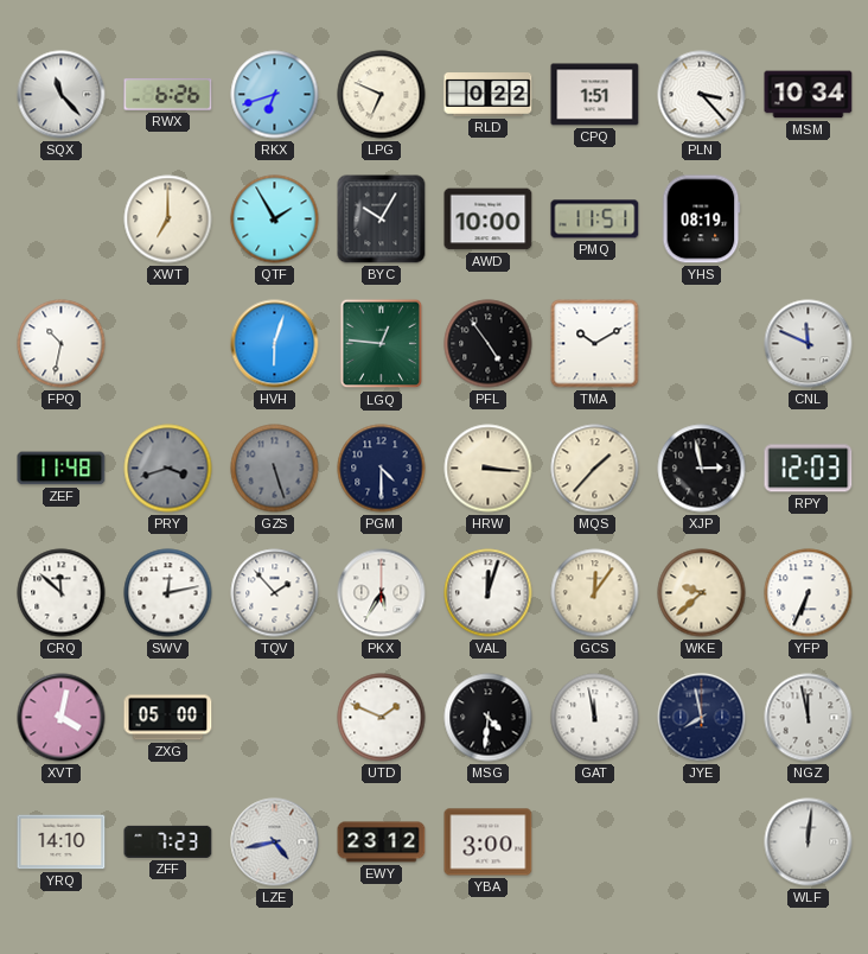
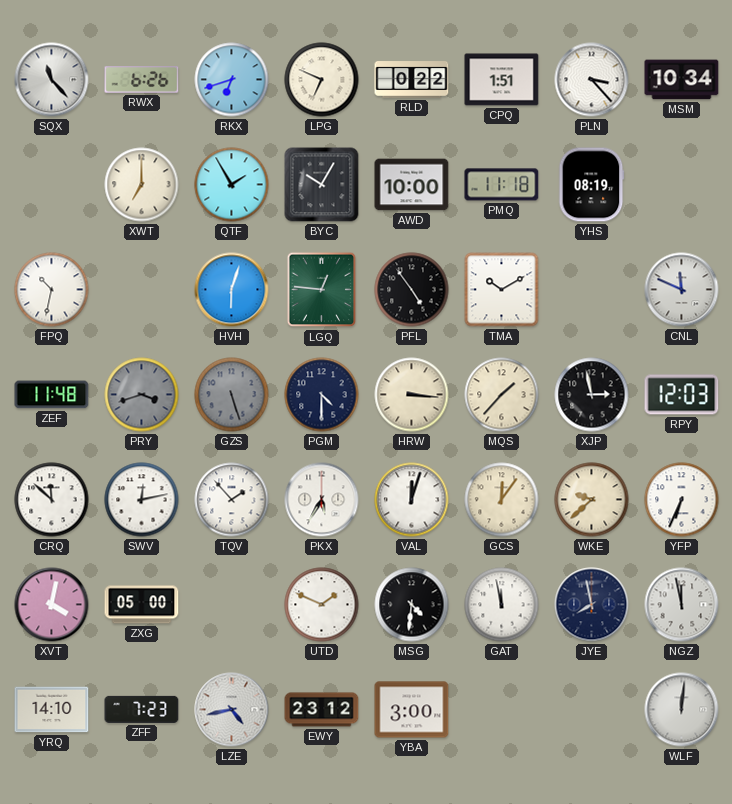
PMQ: 11:51 -> 11:18 (502, 185)
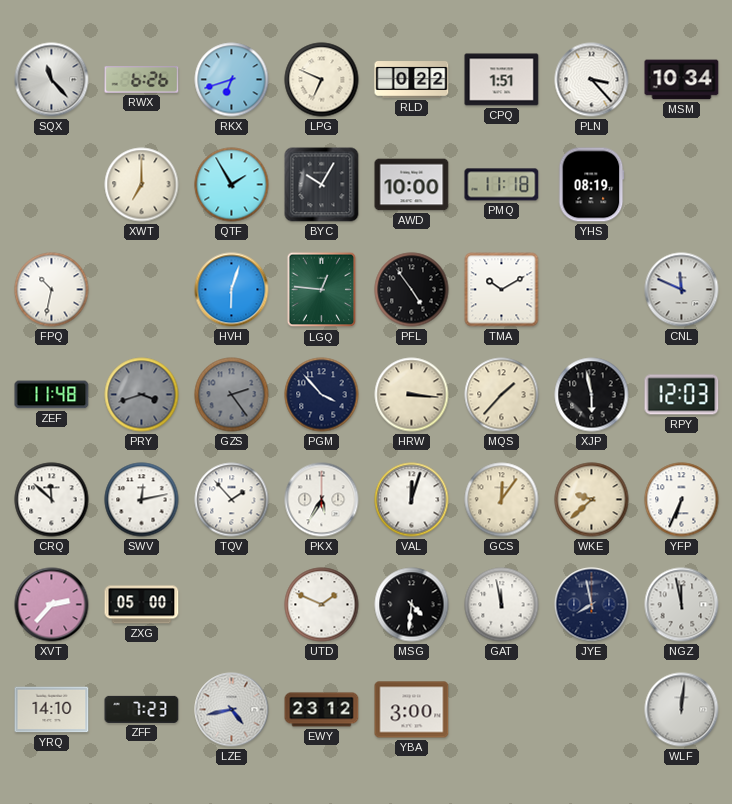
GZS: 5:27 -> 2:24 (232, 395)
PGM: 4:30 -> 3:53 (322, 395)
XJP: 2:58 -> 5:58 (592, 395)
XVT: 4:02 -> 2:37 (52, 605)
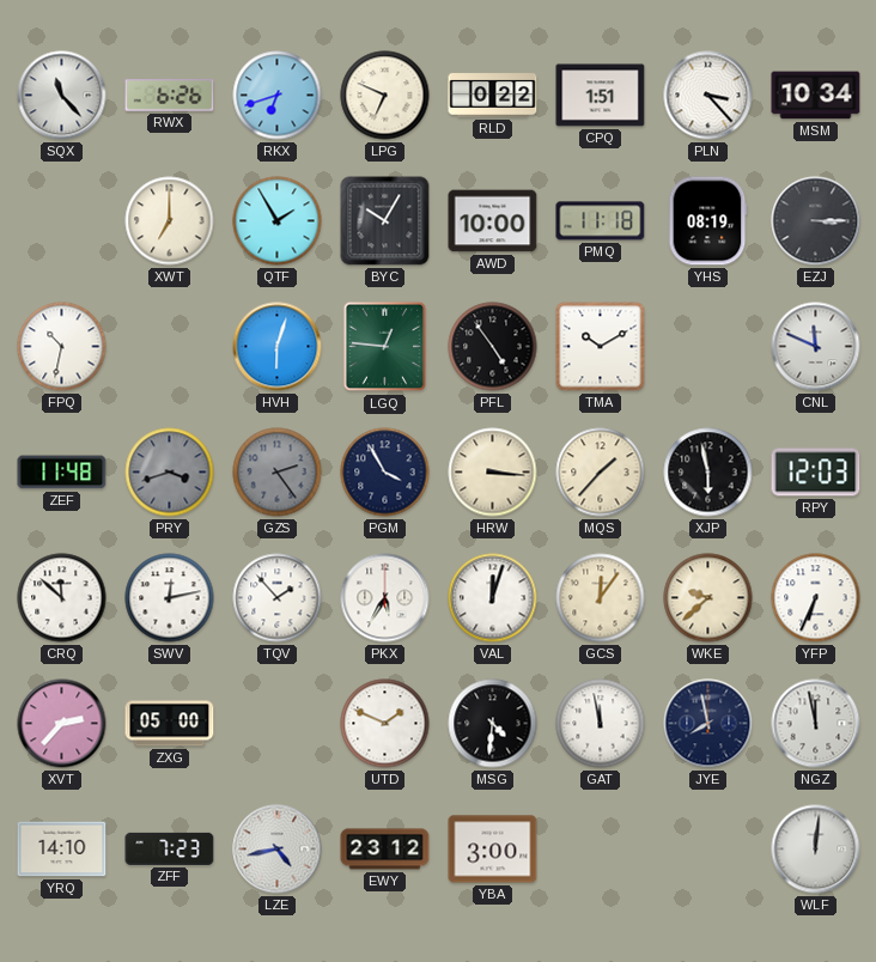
EZJ: none -> 3:15 (816, 221)
PGM: 3:53 -> 3:55 (385, 473)
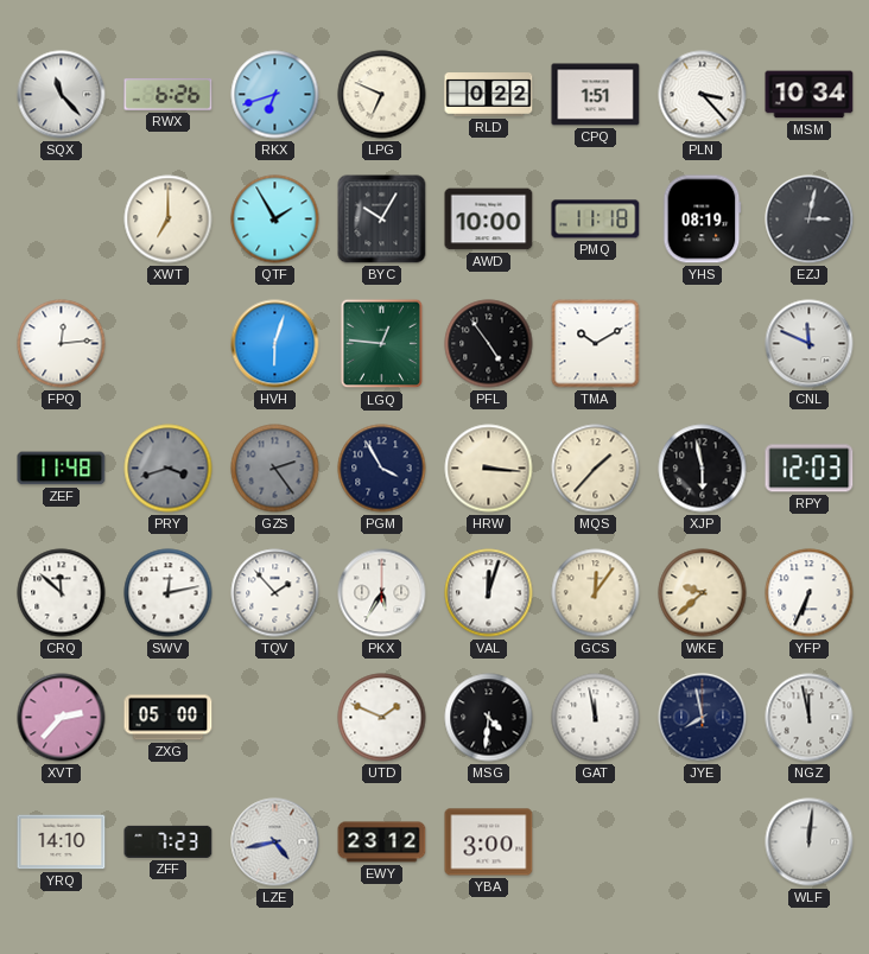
EZJ: 3:15 -> 3:02 (810, 220)
FPQ: 10:32 -> 12:14 (62, 344)
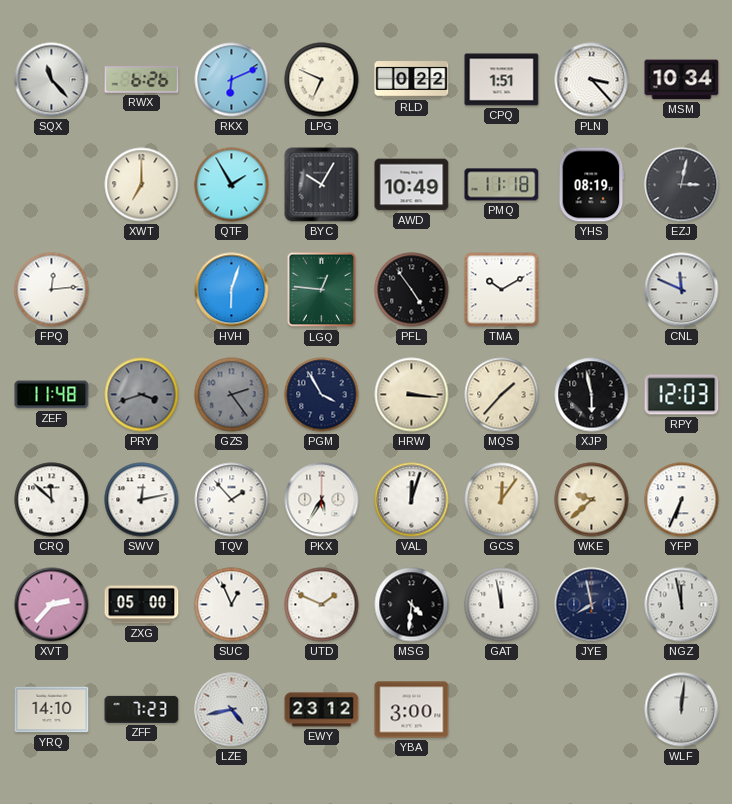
RKX: 6:42 -> 6:11 (232, 80)
AWD: 10:00 -> 10:49 (412, 185)
SUC: none -> 12:56 (232, 605)
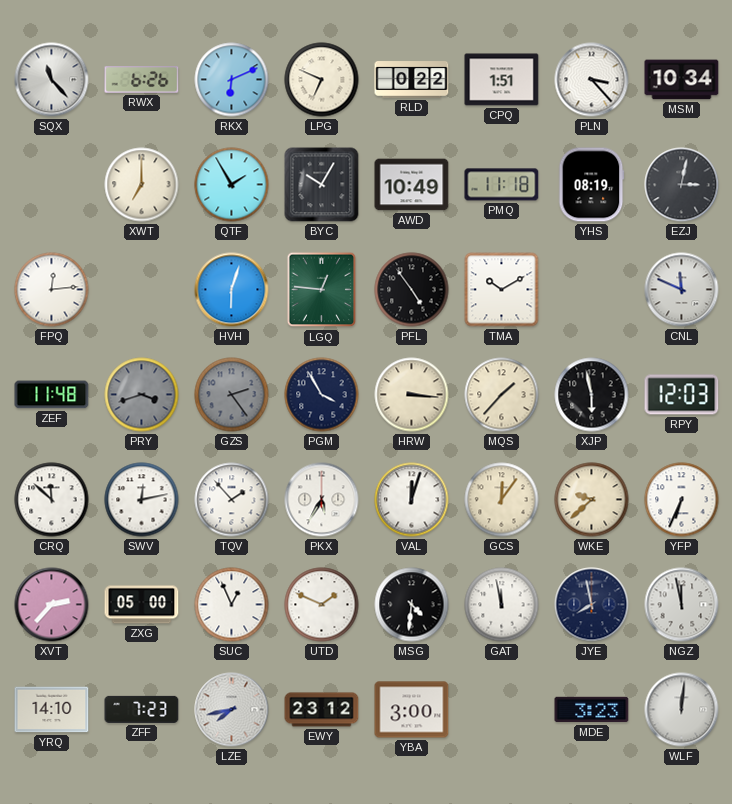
LZE: 4:43 -> 7:43 (232, 710)
MDE: none -> 3:23 (592, 710)
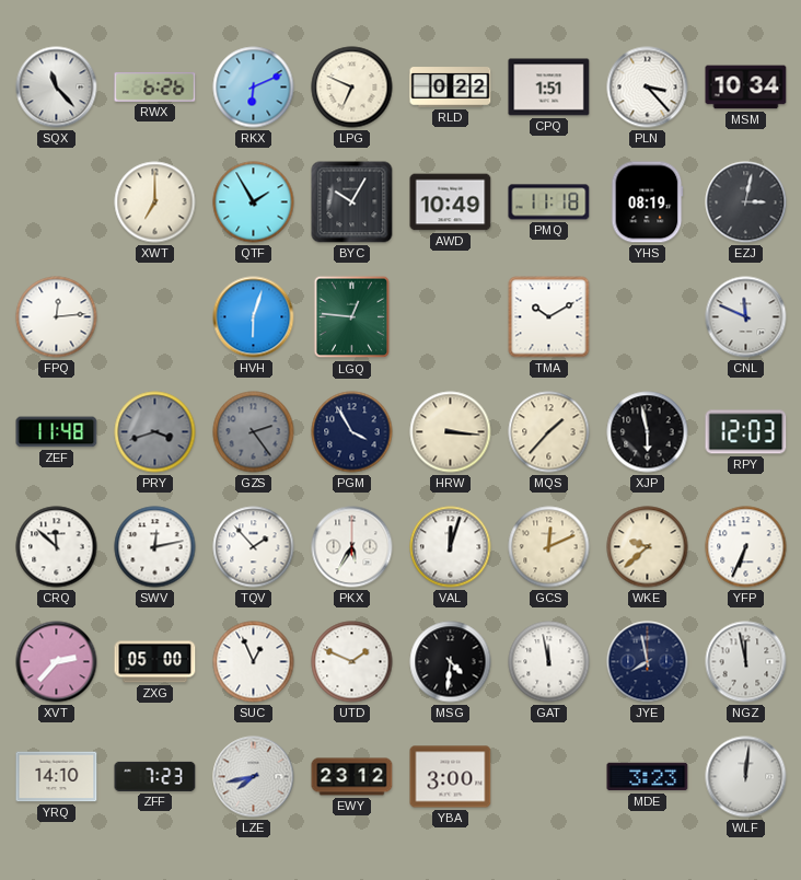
PFL: 4:54 -> none (412, 290)
GCS: 12:06 -> 12:11 (549, 547)
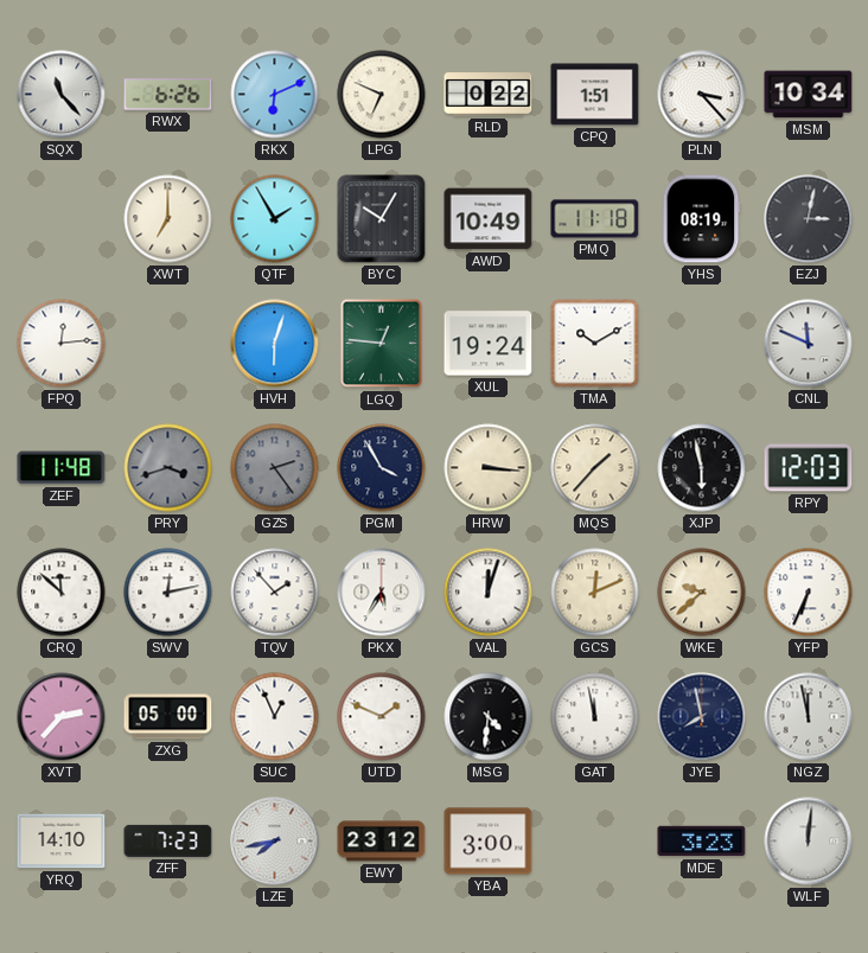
XUL: none -> 19:24 (489, 344)
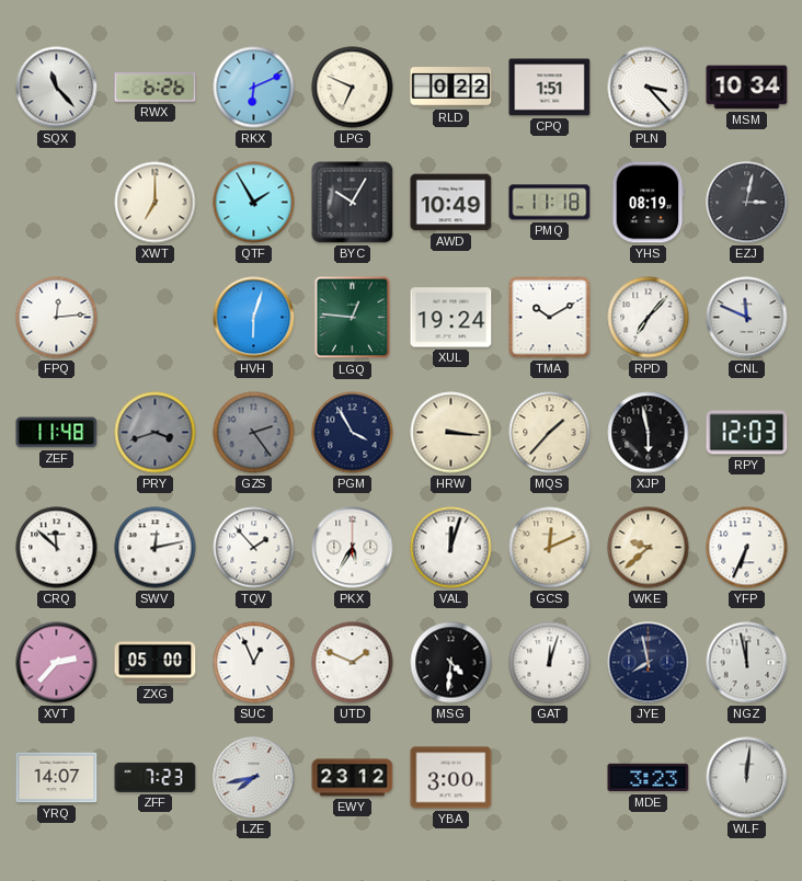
RPD: none -> 7:07 (649, 318)
GAT: 11:58 -> 12:03 (550, 663)
YRQ: 14:10 -> 14:07 (57, 778)
